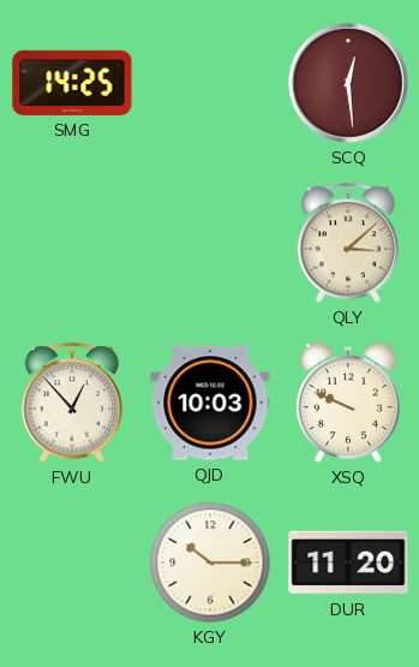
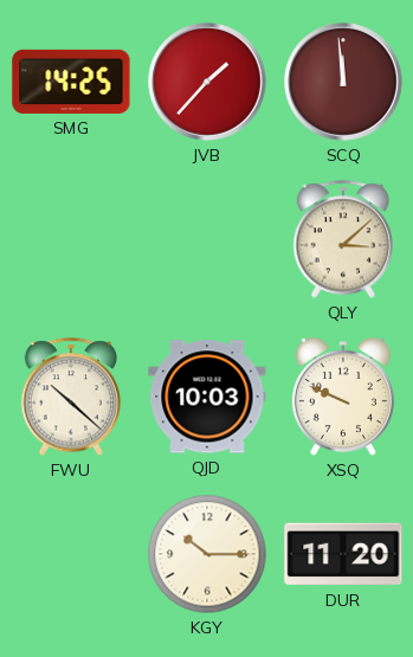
JVB: none -> 1:37 (207, 82)
SCQ: 12:29 -> 11:59 (343, 82)
FWU: 12:53 -> 10:22 (71, 397)
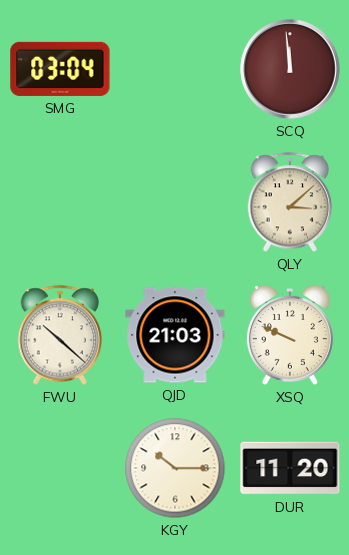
SMG: 14:25 -> 03:04 (60, 69)
JVB: 1:37 -> none (207, 82)
QJD: 10:03 -> 21:03 (175, 335)
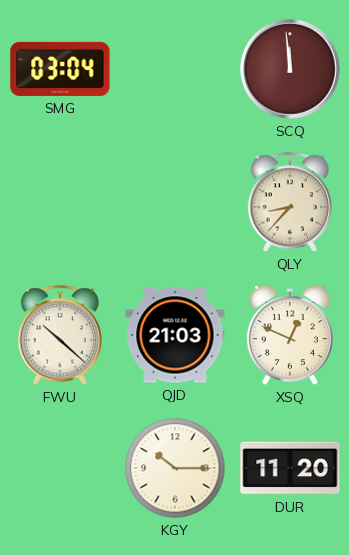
QLY: 3:08 -> 8:37 (290, 202)
XSQ: 9:49 -> 12:49 (290, 335)
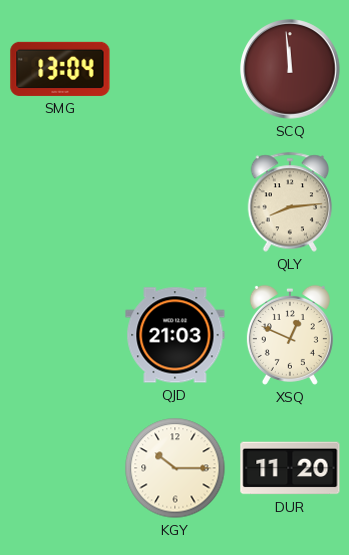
SMG: 03:04 -> 13:04 (60, 69)
QLY: 8:37 -> 8:14 (290, 202)
FWU: 10:22 -> none (60, 335)
